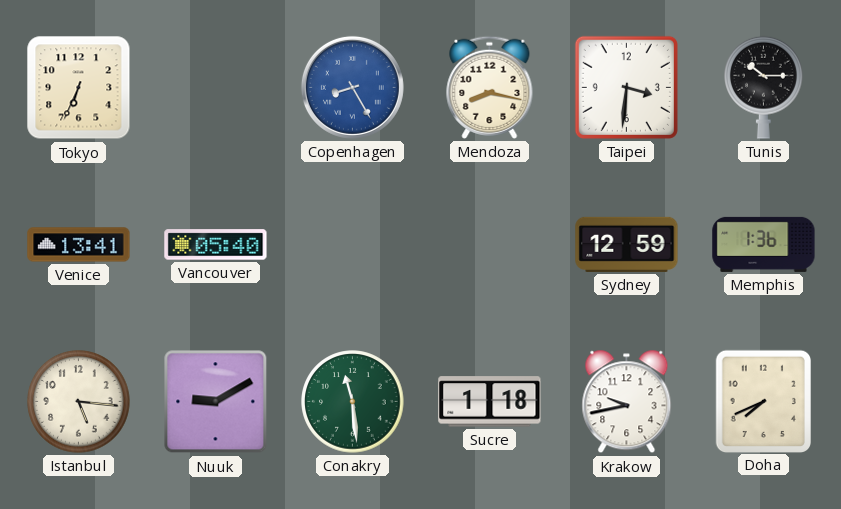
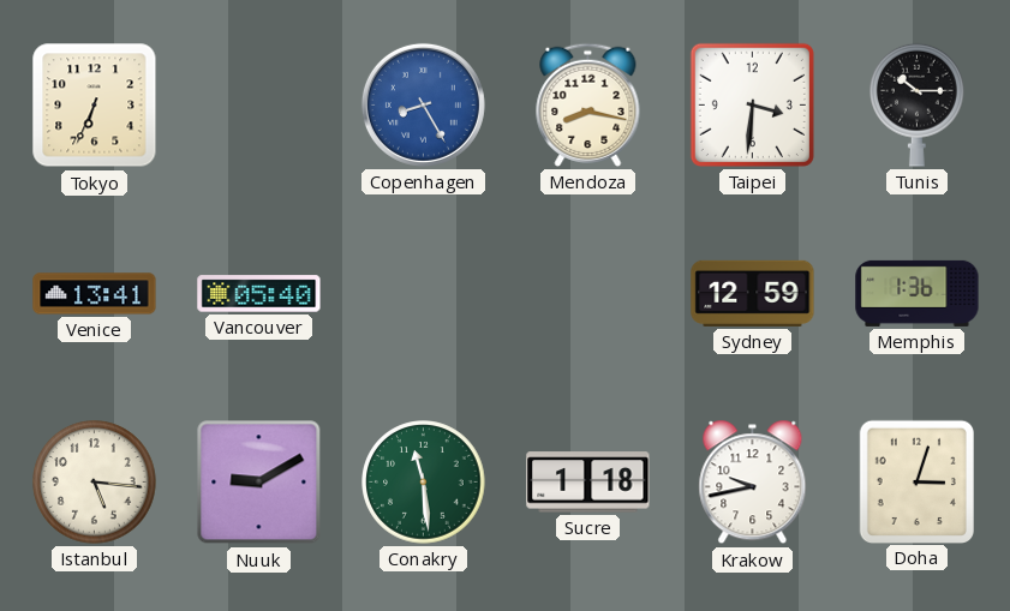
Doha: 7:41 -> 3:03 (916, 481)
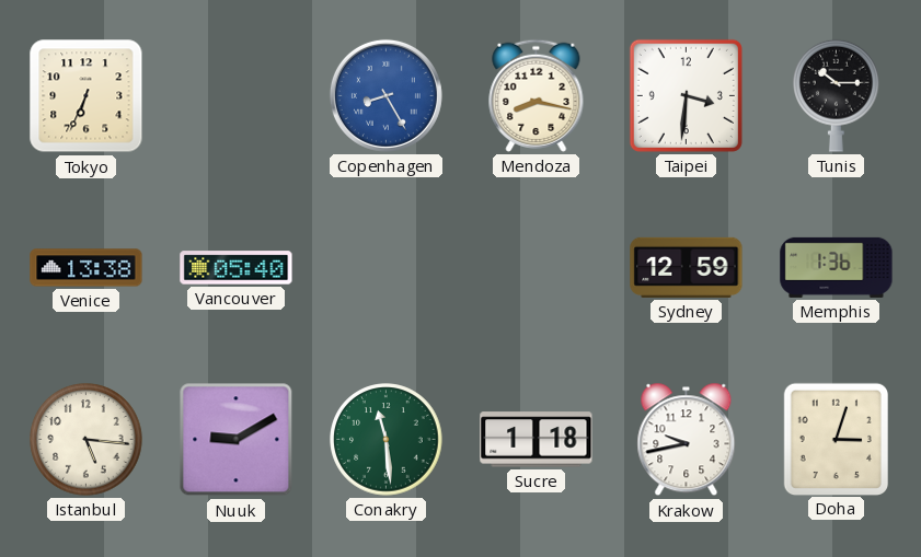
Venice: 13:41 -> 13:38 (87, 268)
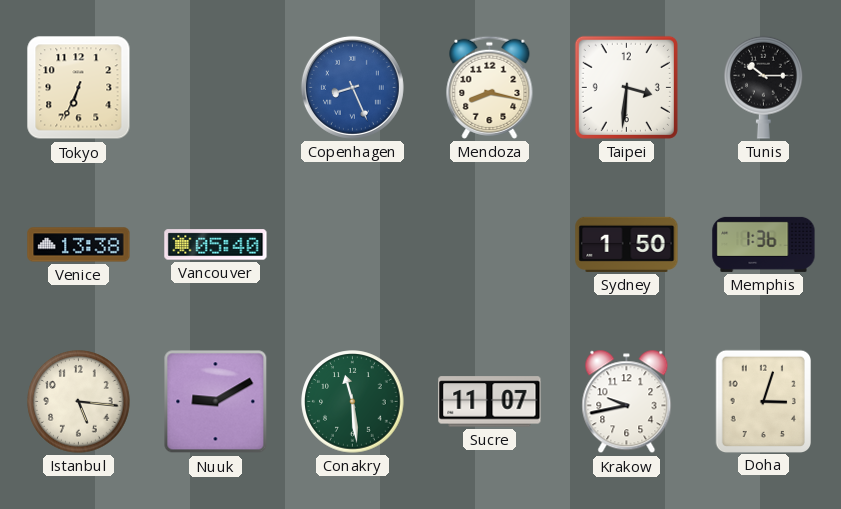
Copenhagen: 8:25 -> 8:26 (352, 87)
Sydney: 12:59 -> 1:50 (627, 244)
Sucre: 1:18 -> 11:07 (490, 402)
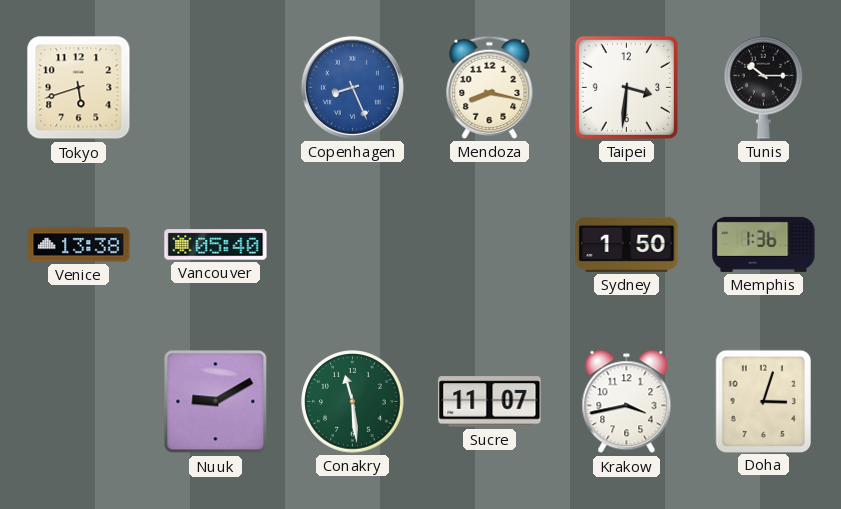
Tokyo: 6:34 -> 5:42 (79, 88)
Istanbul: 5:16 -> none (79, 402)
Krakow: 9:43 -> 3:43 (627, 402)
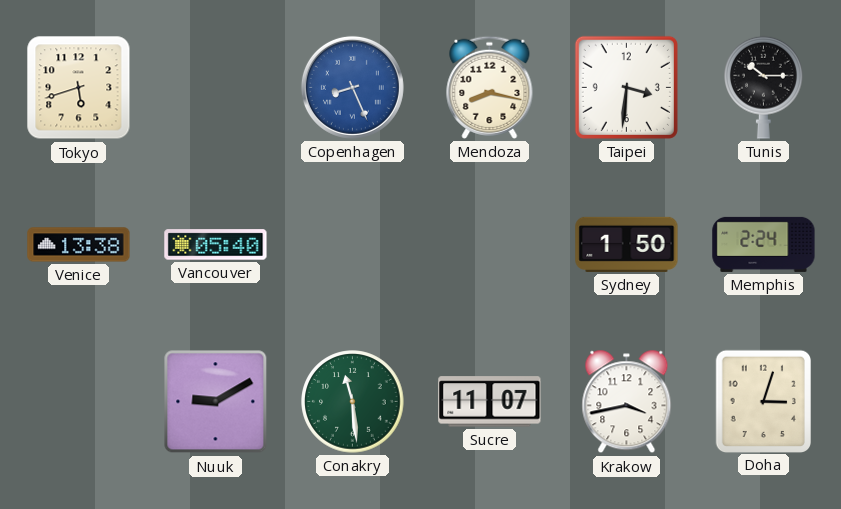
Memphis: 1:36 -> 2:24 (764, 244)
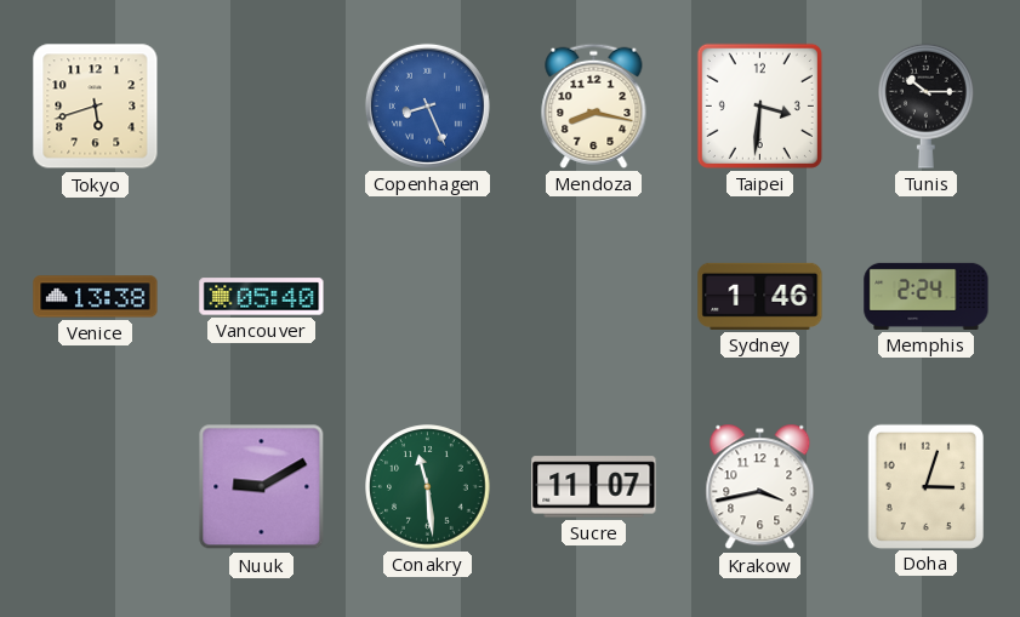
Sydney: 1:50 -> 1:46 (760, 296)
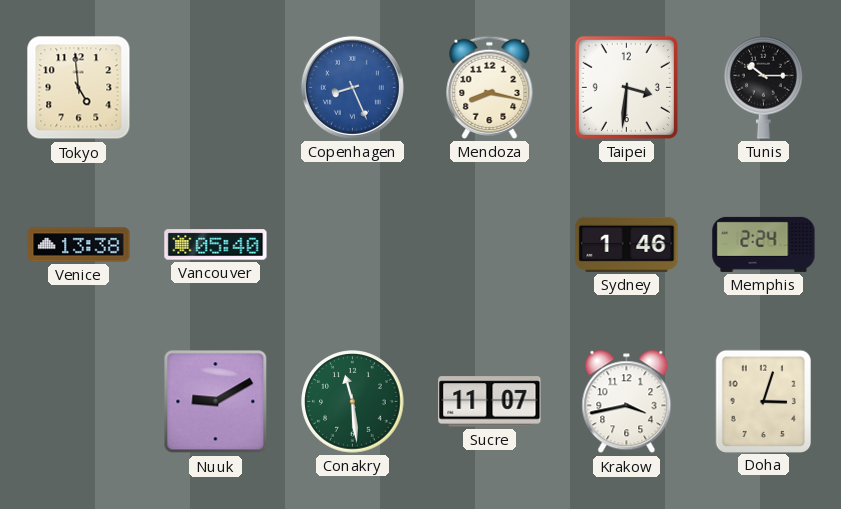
Tokyo: 5:42 -> 4:59 (79, 88)
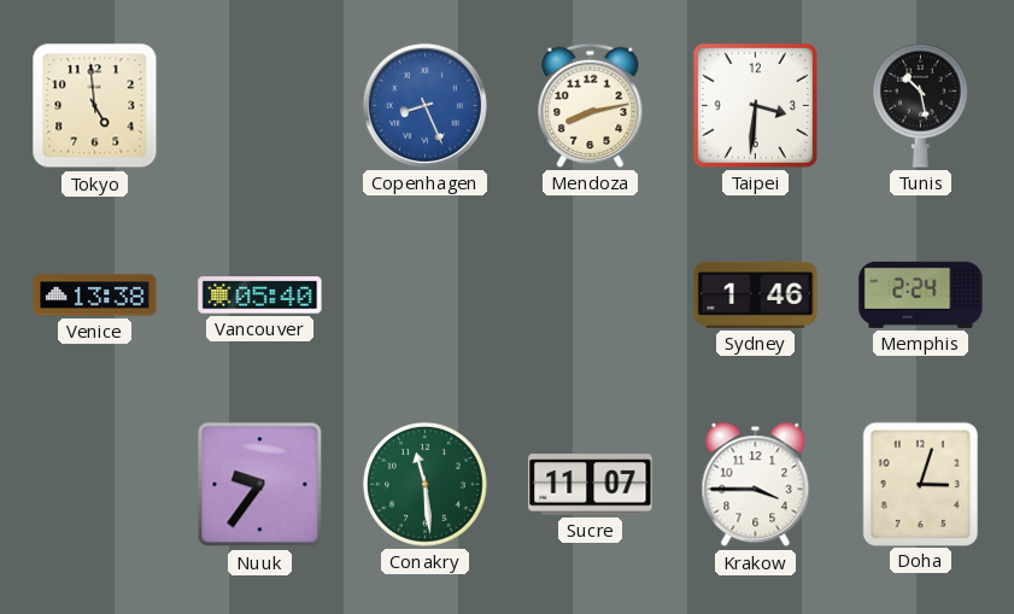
Mendoza: 8:17 -> 8:13 (591, 105)
Tunis: 10:15 -> 10:28 (921, 105)
Nuuk: 9:10 -> 9:36 (260, 485)
Krakow: 3:43 -> 3:45 (756, 485)
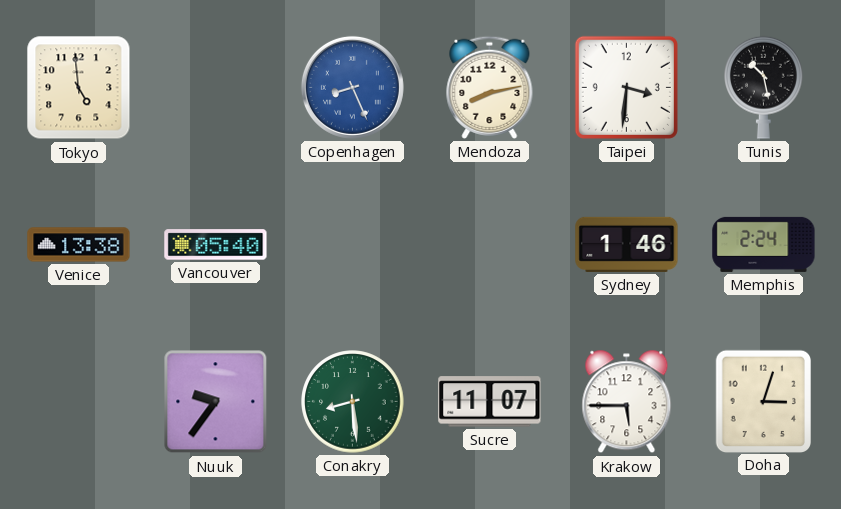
Conakry: 11:29 -> 8:29 (353, 402)
Krakow: 3:45 -> 5:45 (627, 402)
